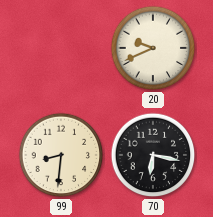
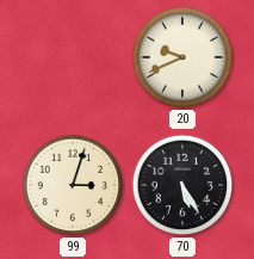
99: 8:31 -> 3:03 (73, 185)
70: 6:17 -> 5:25 (182, 185)
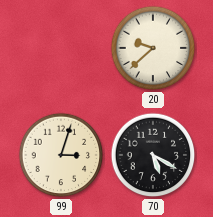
20: 9:41 -> 9:38 (153, 48)
70: 5:25 -> 5:20 (153, 155)
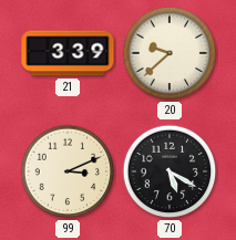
21: none -> 3:39 (68, 53)
99: 3:03 -> 3:11 (68, 171)
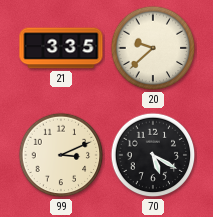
21: 3:39 -> 3:35 (61, 48)
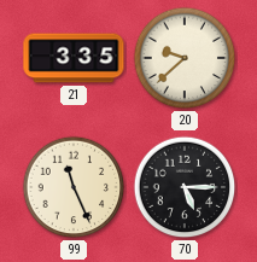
99: 3:11 -> 11:26 (74, 187)
70: 5:20 -> 5:15 (185, 187)
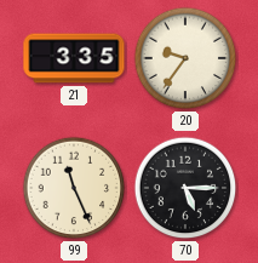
20: 9:38 -> 9:36 (185, 58)
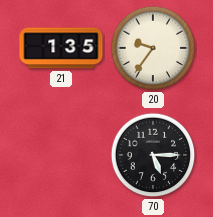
21: 3:35 -> 1:35 (61, 48)
99: 11:26 -> none (74, 188)
